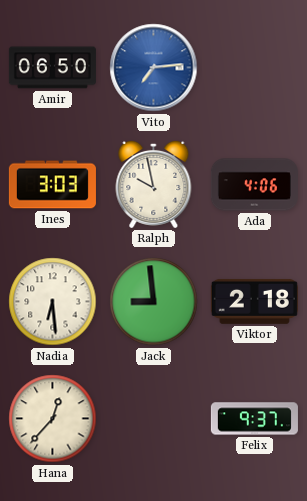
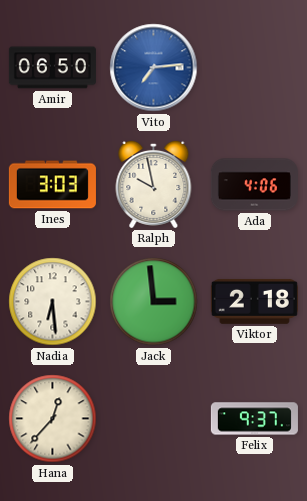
Jack: 8:59 -> 2:59 (154, 302)
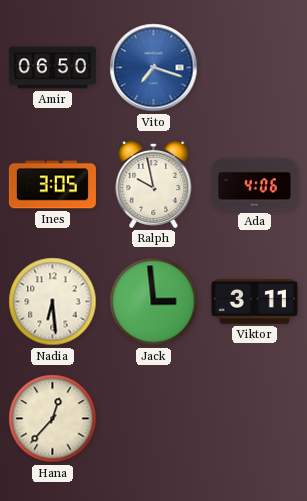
Vito: 7:14 -> 7:18 (154, 68)
Ines: 3:03 -> 3:05 (52, 185)
Viktor: 2:18 -> 3:11 (254, 301)
Felix: 9:37 -> none (254, 419)
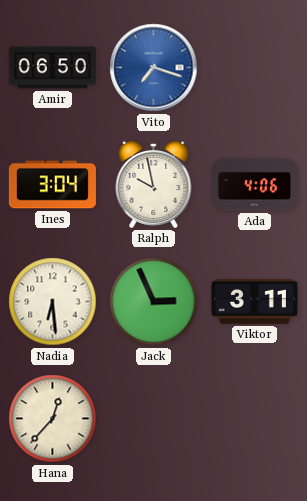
Ines: 3:05 -> 3:04 (52, 185)
Jack: 2:59 -> 2:56 (154, 302)
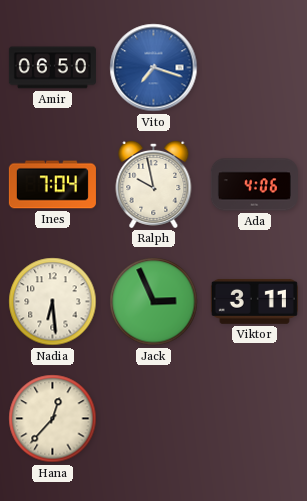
Ines: 3:04 -> 7:04 (52, 185)
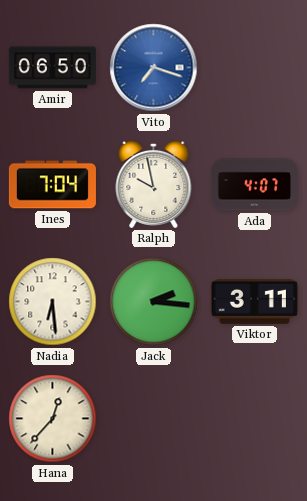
Ada: 4:06 -> 4:07 (254, 185)
Jack: 2:56 -> 2:16 (154, 302)
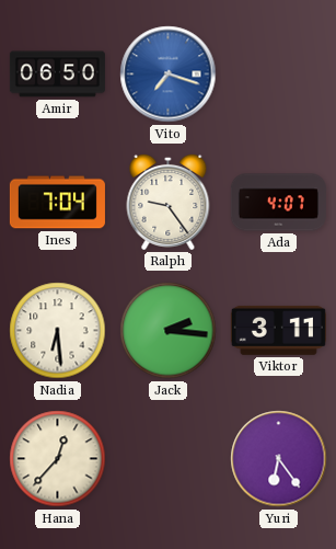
Ralph: 9:58 -> 9:24 (169, 202)
Yuri: none -> 6:24 (279, 459)
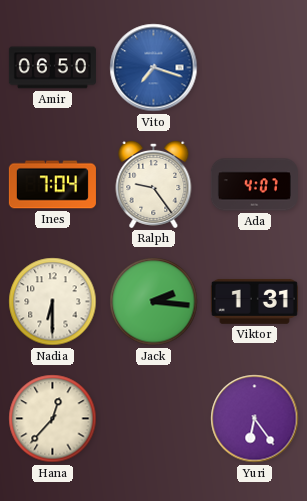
Nadia: 6:29 -> 6:30 (53, 302)
Viktor: 3:11 -> 1:31 (254, 301)
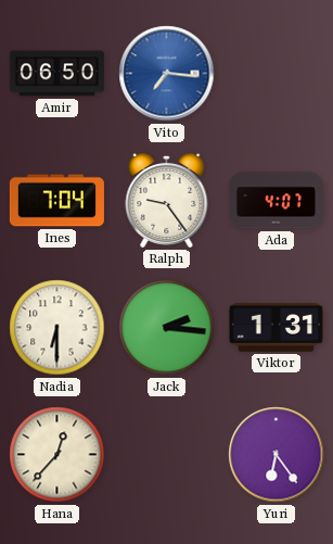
Vito: 7:18 -> 7:16 (167, 74)
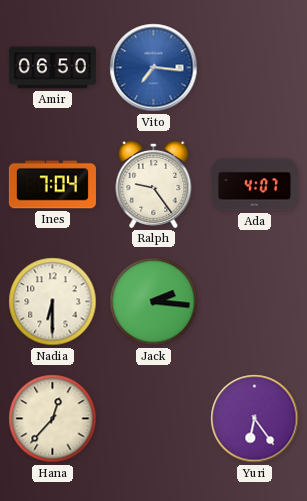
Viktor: 1:31 -> none (276, 327)
